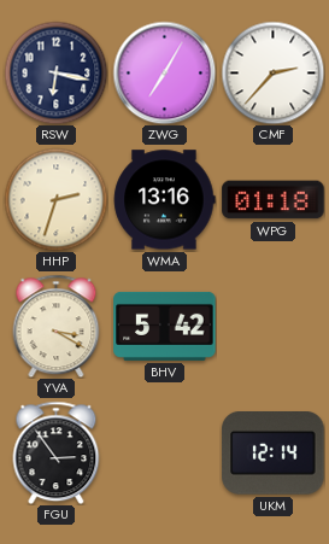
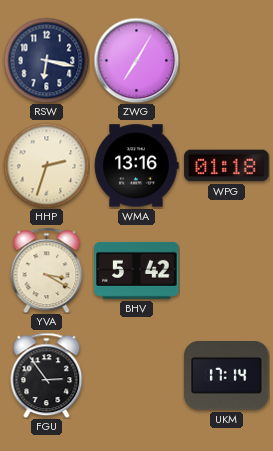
CMF: 2:37 -> none (272, 72)
UKM: 12:14 -> 17:14 (227, 376)
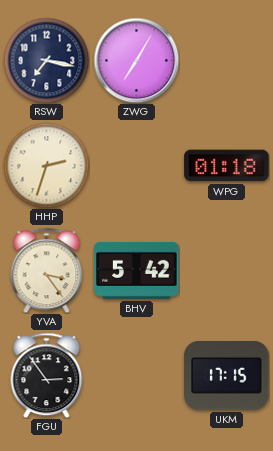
RSW: 6:17 -> 7:17 (46, 60)
WMA: 13:16 -> none (136, 166)
YVA: 3:20 -> 3:24 (47, 270)
UKM: 17:14 -> 17:15 (227, 376)
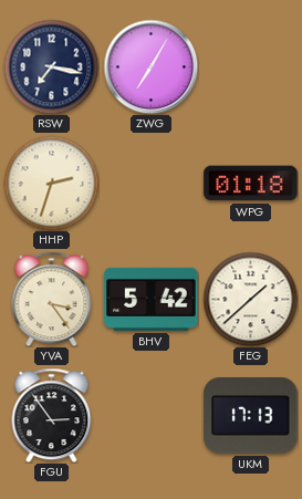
FEG: none -> 1:38 (250, 299)
UKM: 17:15 -> 17:13 (251, 416)
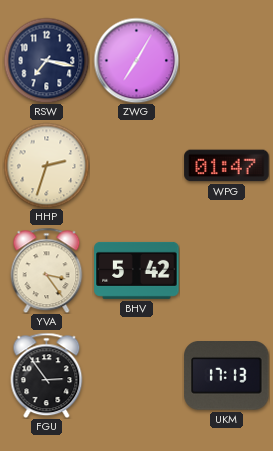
WPG: 01:18 -> 01:47 (227, 166)
FEG: 1:38 -> none (250, 299)
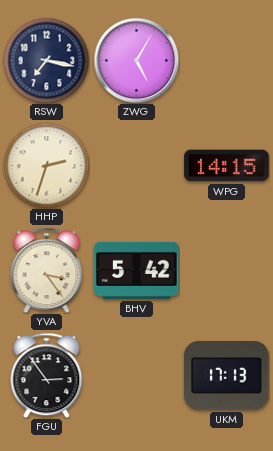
ZWG: 7:05 -> 5:05 (136, 60)
WPG: 01:47 -> 14:15 (227, 166)
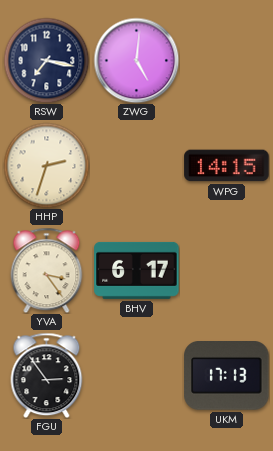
ZWG: 5:05 -> 5:01 (136, 60)
BHV: 5:42 -> 6:17 (137, 270)
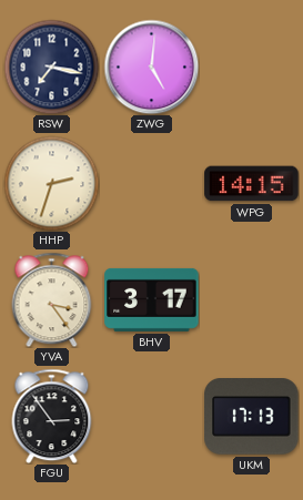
BHV: 6:17 -> 3:17 (152, 299)
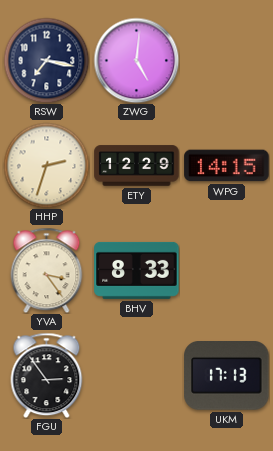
ETY: none -> 12:29 (137, 166)
BHV: 3:17 -> 8:33 (137, 270)
